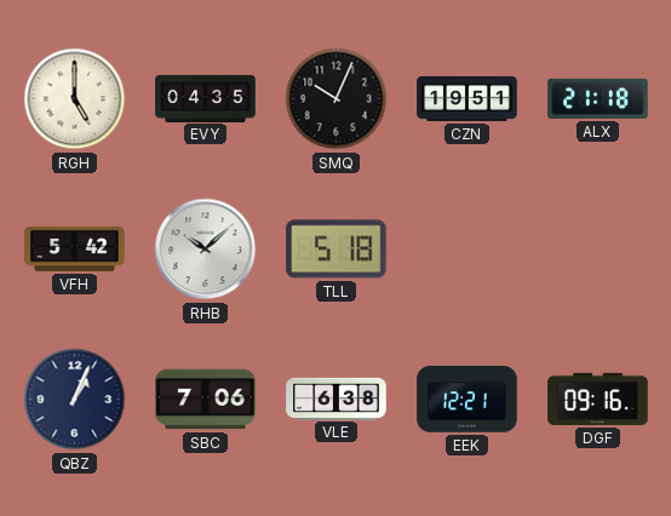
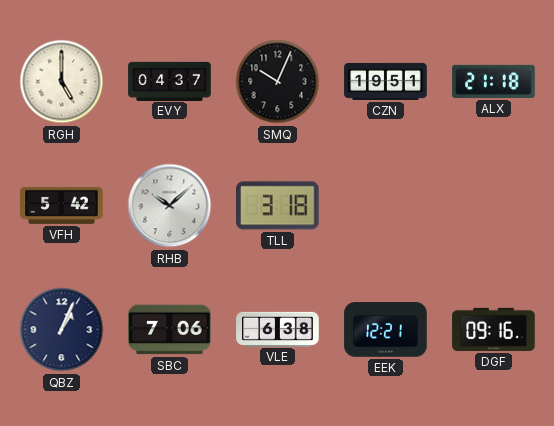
EVY: 04:35 -> 04:37 (170, 81)
TLL: 5:18 -> 3:18 (278, 206)
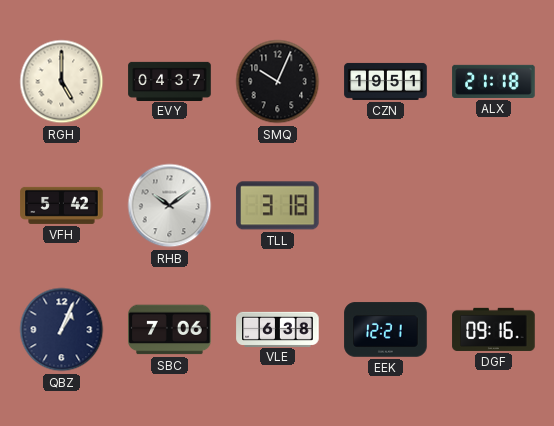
RHB: 10:08 -> 10:09 (170, 206)
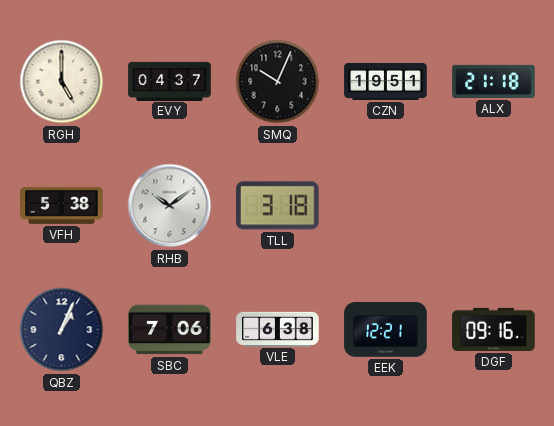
VFH: 5:42 -> 5:38 (62, 205)
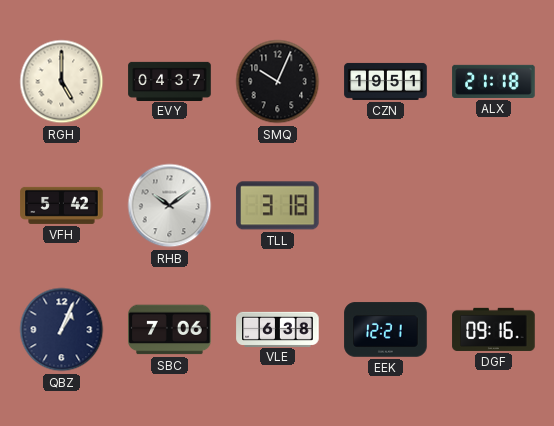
VFH: 5:38 -> 5:42 (62, 205)
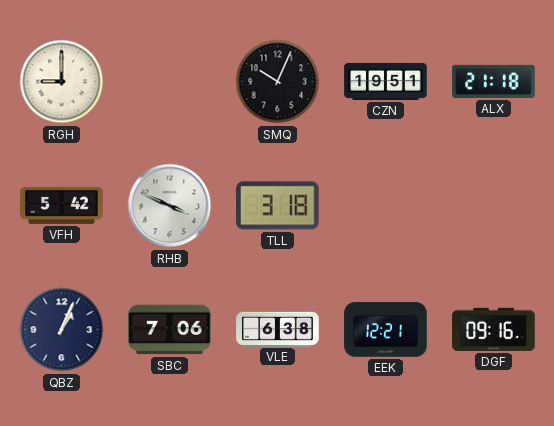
RGH: 5:00 -> 9:00 (62, 82)
EVY: 04:37 -> none (170, 81)
RHB: 10:09 -> 3:49 (170, 206)
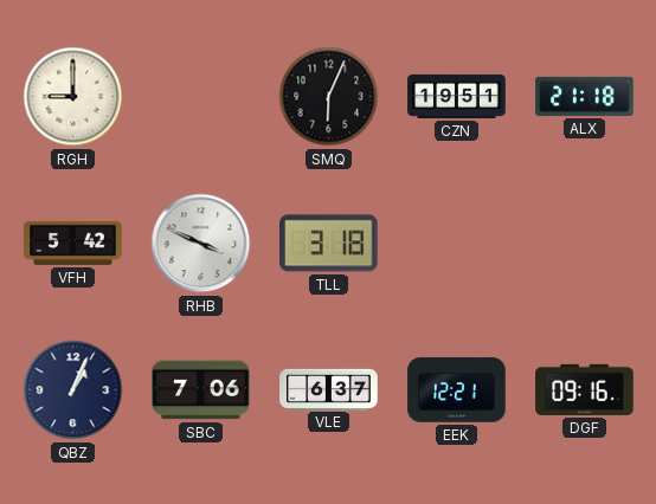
SMQ: 10:04 -> 6:04 (329, 97)
VLE: 6:38 -> 6:37 (329, 389)
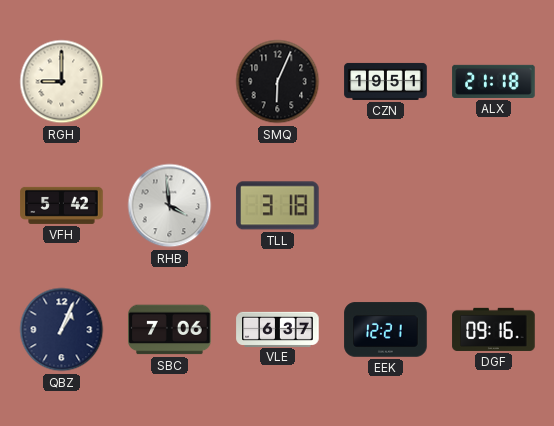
RHB: 3:49 -> 3:59 (170, 206)
